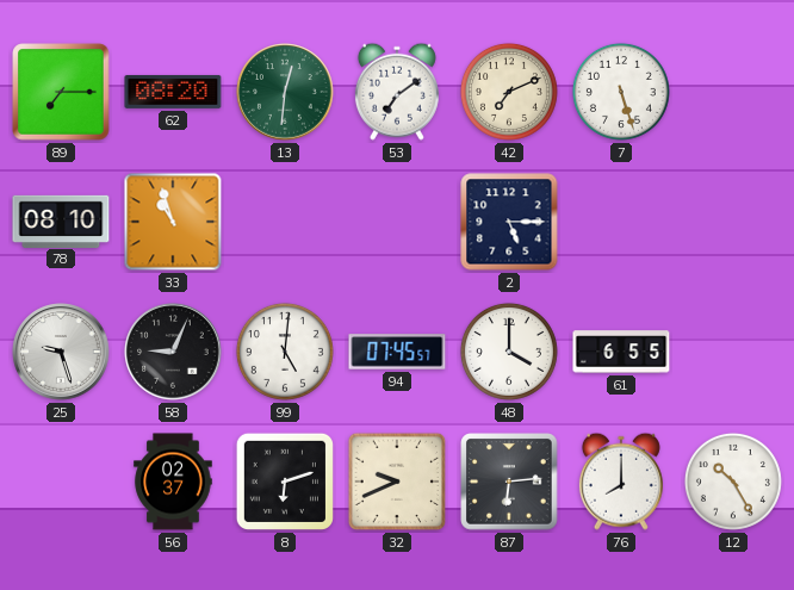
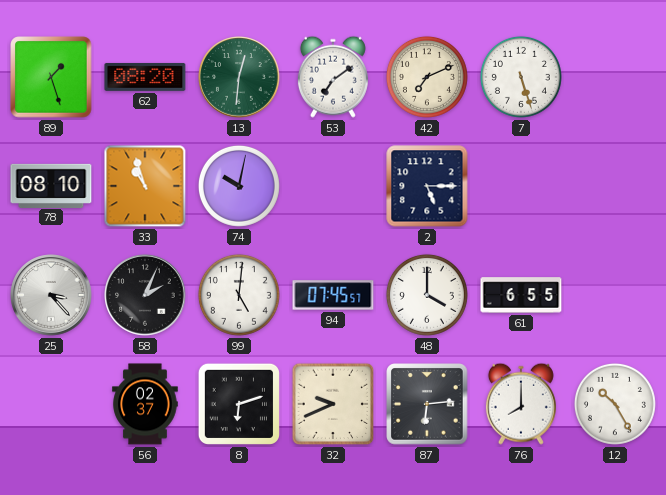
89: 7:15 -> 1:27 (51, 77)
74: none -> 10:02 (239, 186)
25: 9:27 -> 3:23 (51, 295)
58: 9:04 -> 2:04 (145, 295)
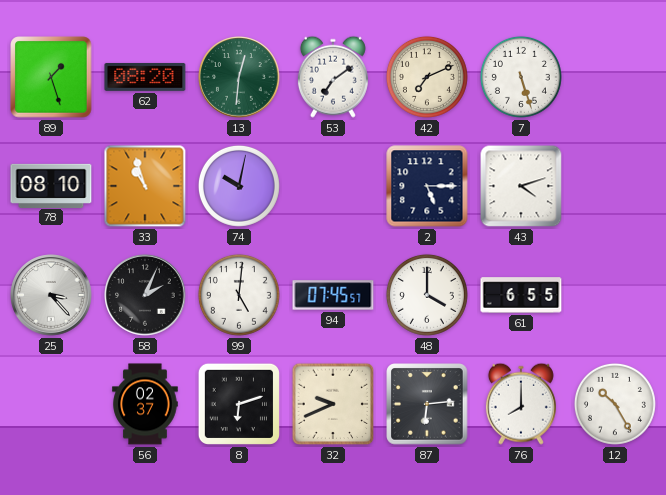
43: none -> 4:12 (521, 186)
